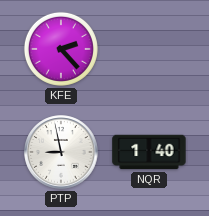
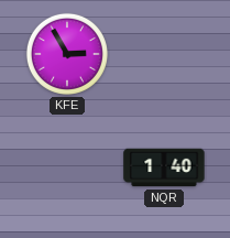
KFE: 2:23 -> 2:55 (67, 54)
PTP: 8:58 -> none (61, 152)
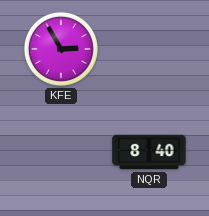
NQR: 1:40 -> 8:40 (149, 152)
